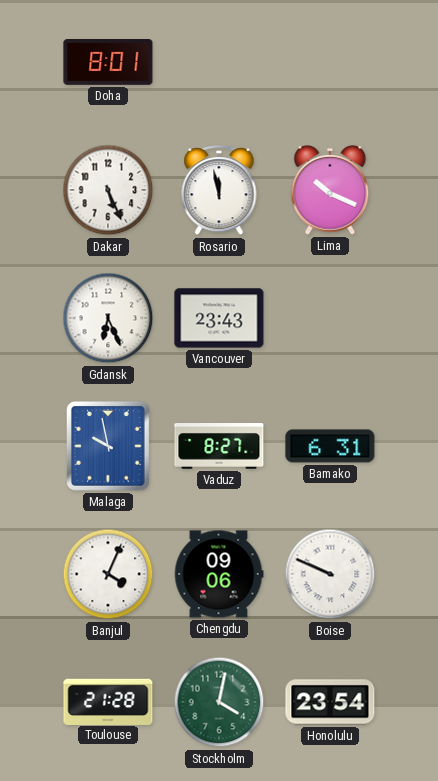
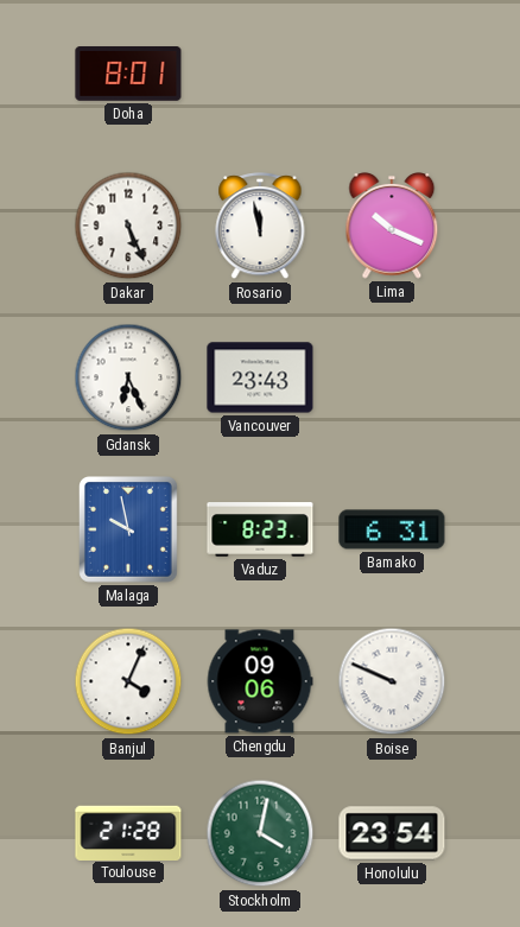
Vaduz: 8:27 -> 8:23 (260, 531)
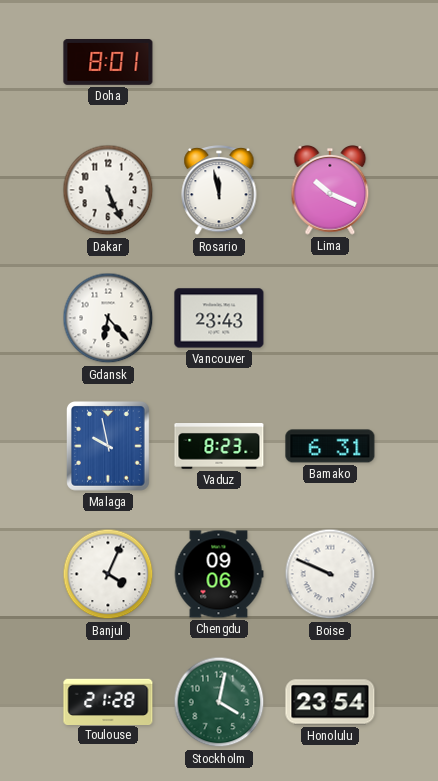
Gdansk: 6:26 -> 6:23 (108, 318)
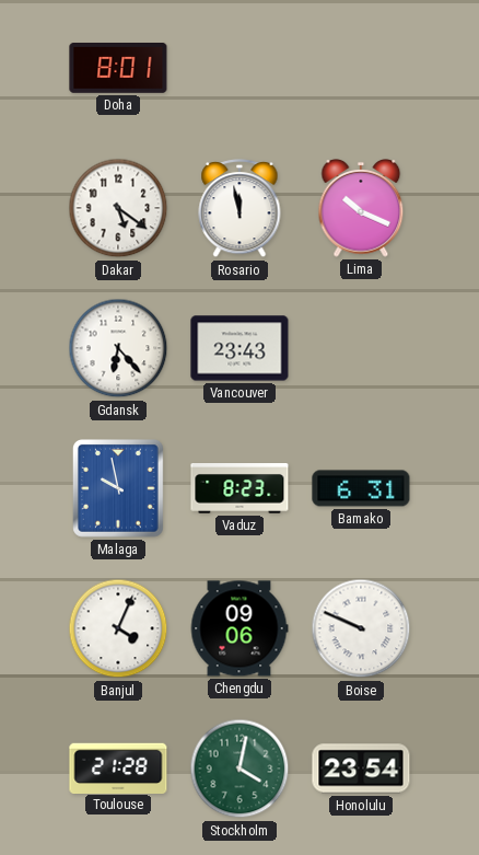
Dakar: 5:26 -> 5:21 (118, 208)
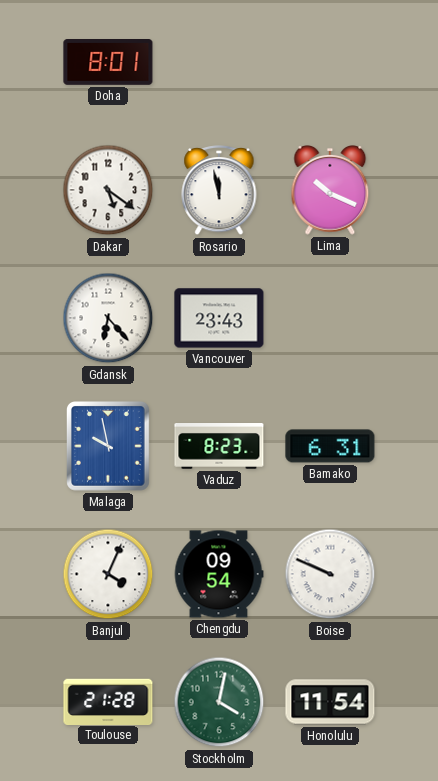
Chengdu: 09:06 -> 09:54 (219, 574)
Honolulu: 23:54 -> 11:54 (330, 702)
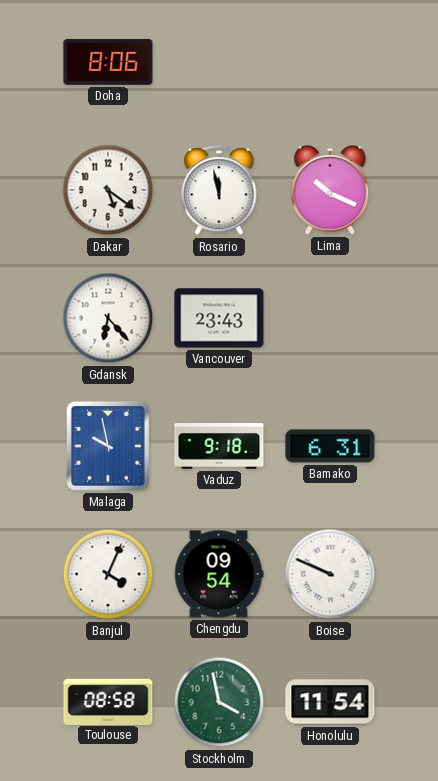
Doha: 8:01 -> 8:06 (108, 63)
Vaduz: 8:23 -> 9:18 (219, 447)
Toulouse: 21:28 -> 08:58 (108, 701)
Stockholm: 4:02 -> 3:58 (219, 702)
